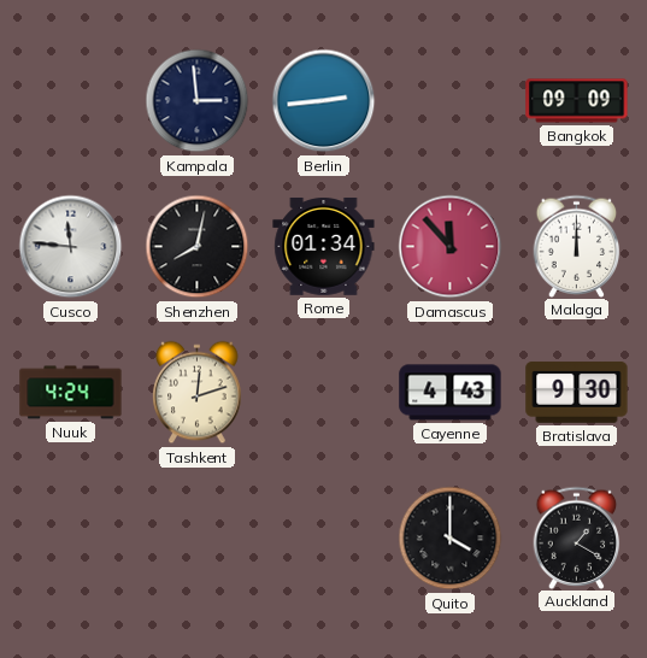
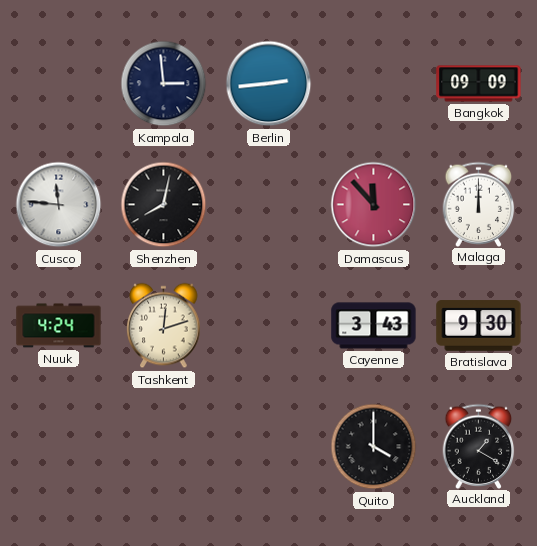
Rome: 01:34 -> none (324, 246)
Cayenne: 4:43 -> 3:43 (374, 326)
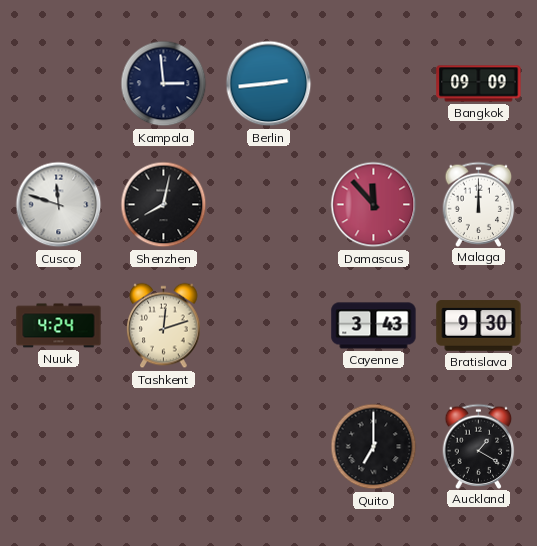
Cusco: 11:46 -> 11:48 (59, 205)
Quito: 4:00 -> 7:00 (374, 447)
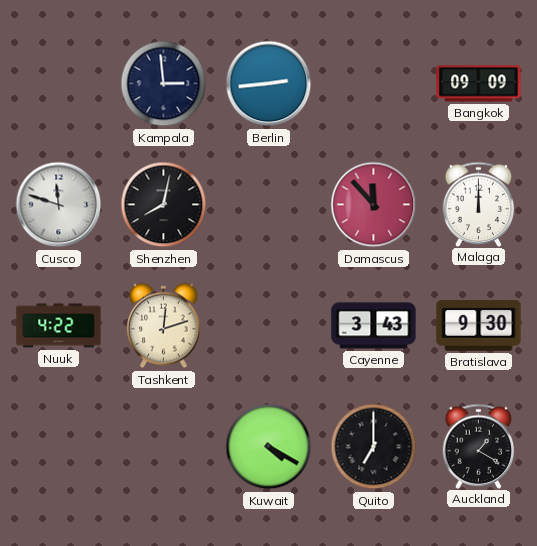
Nuuk: 4:24 -> 4:22 (59, 326)
Kuwait: none -> 4:20 (269, 447)
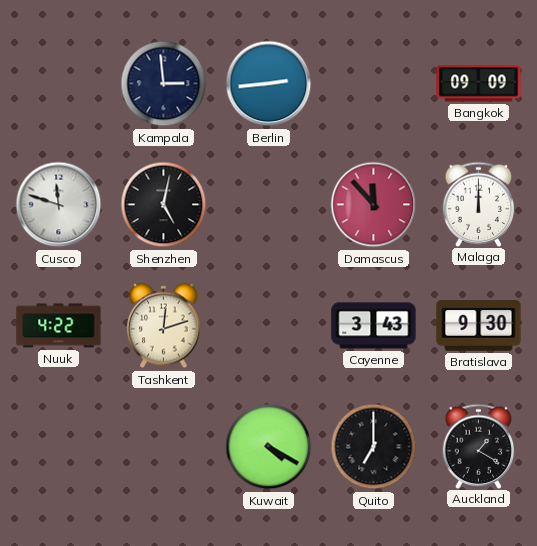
Shenzhen: 8:02 -> 5:02 (164, 205)
